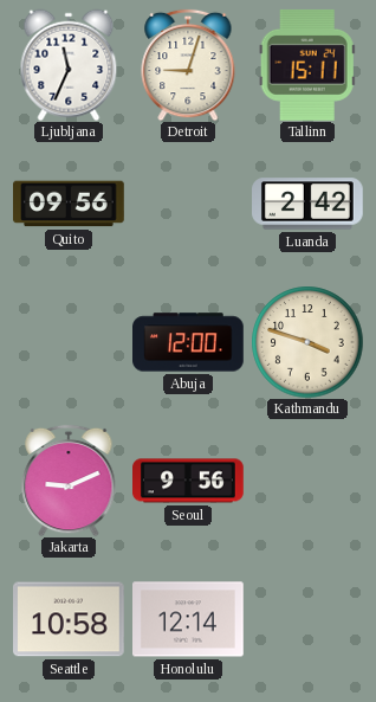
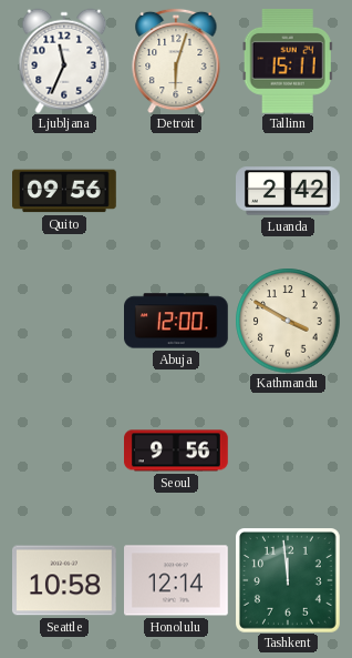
Detroit: 9:03 -> 6:03 (176, 61)
Kathmandu: 3:48 -> 3:50 (288, 321)
Jakarta: 9:11 -> none (69, 481)
Tashkent: none -> 11:59 (288, 580)
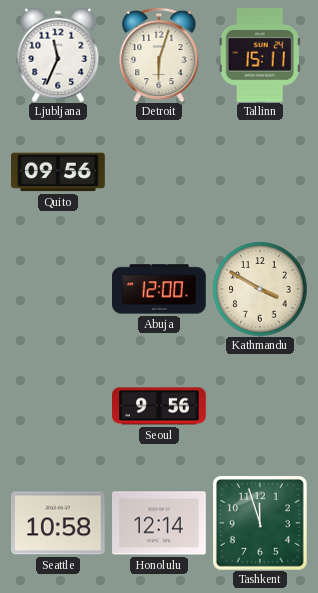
Luanda: 2:42 -> none (289, 191)
Tashkent: 11:59 -> 11:57 (260, 523)
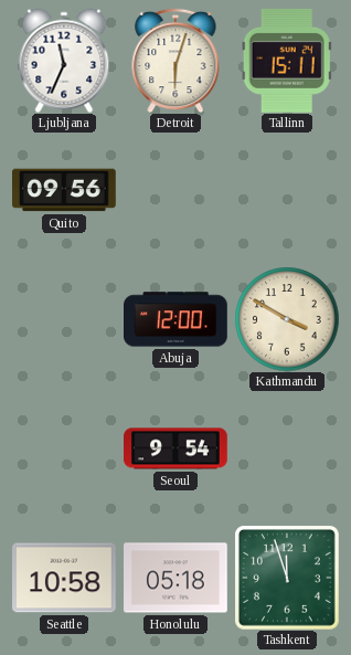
Seoul: 9:56 -> 9:54 (177, 448)
Honolulu: 12:14 -> 05:18 (177, 578)
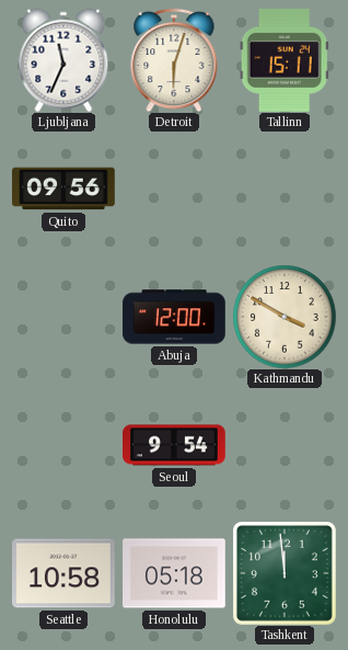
Tashkent: 11:57 -> 11:59 (285, 573)
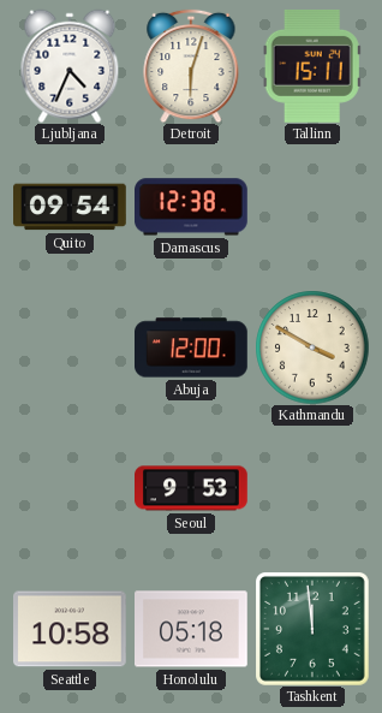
Ljubljana: 11:34 -> 4:34 (70, 66)
Quito: 09:56 -> 09:54 (71, 207)
Damascus: none -> 12:38 (192, 207)
Seoul: 9:54 -> 9:53 (192, 488)
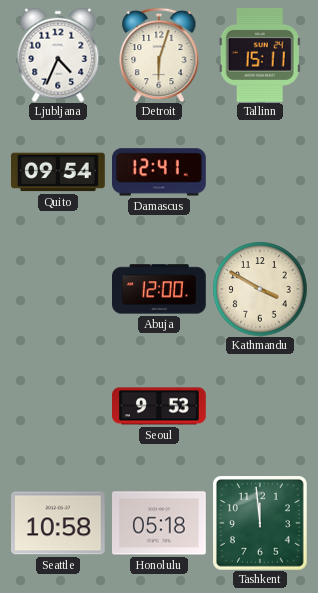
Damascus: 12:38 -> 12:41 (160, 172)
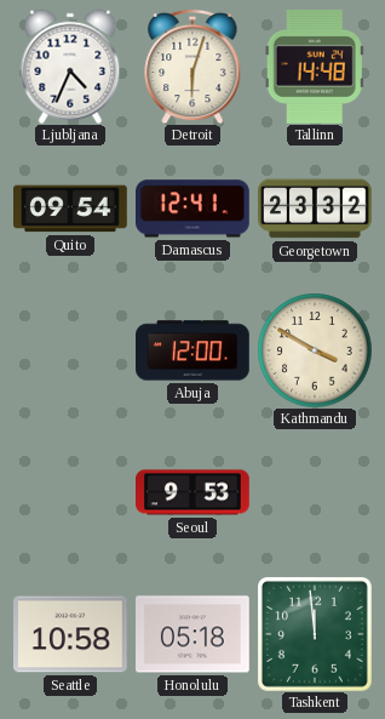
Tallinn: 15:11 -> 14:48 (315, 67)
Georgetown: none -> 23:32 (316, 209)
